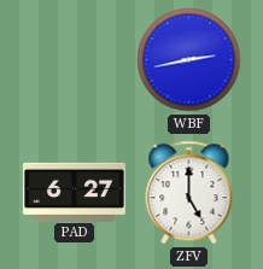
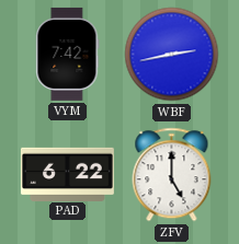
VYM: none -> 7:42 (68, 54)
PAD: 6:27 -> 6:22 (67, 174)
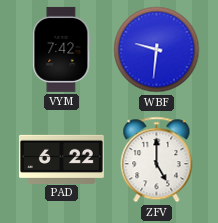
WBF: 2:43 -> 9:31 (157, 50)
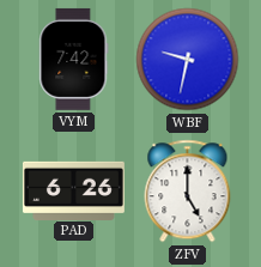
WBF: 9:31 -> 9:32 (188, 60)
PAD: 6:22 -> 6:26 (73, 190)
